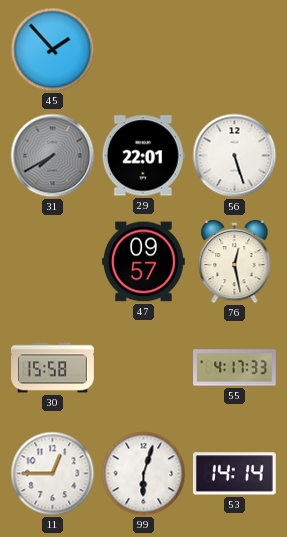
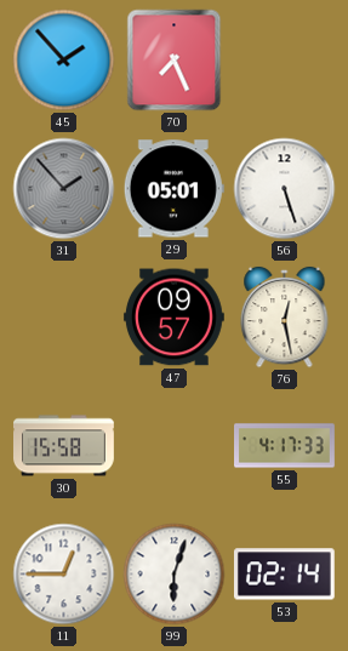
70: none -> 7:26 (175, 61)
31: 7:40 -> 1:53 (64, 189)
29: 22:01 -> 05:01 (173, 189)
53: 14:14 -> 02:14 (284, 575)
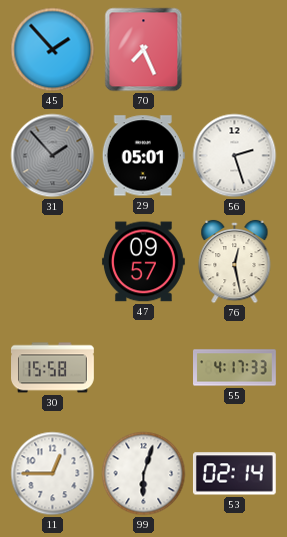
56: 5:27 -> 2:27 (235, 156)
